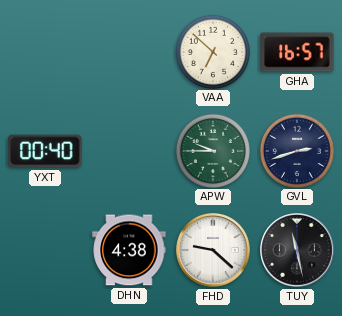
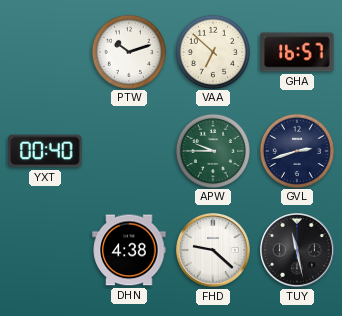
PTW: none -> 10:12 (128, 51)
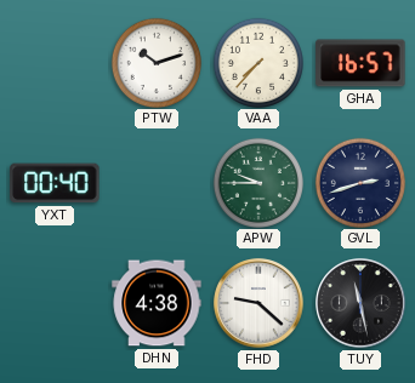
VAA: 6:52 -> 7:37 (257, 62)
